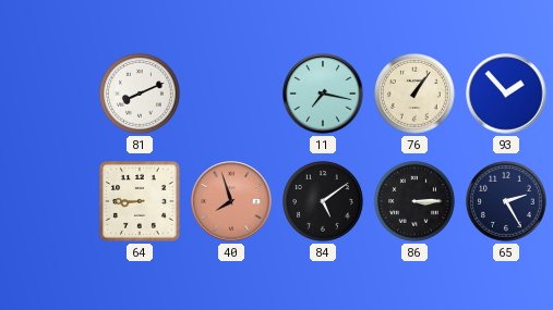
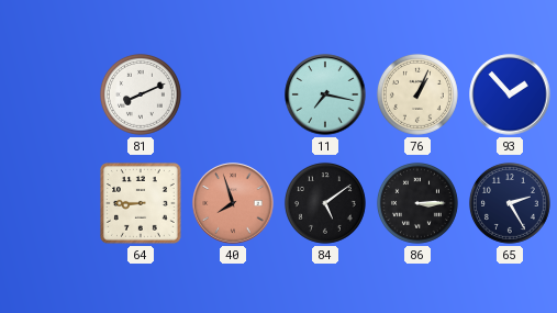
76: 1:06 -> 1:04 (417, 94)
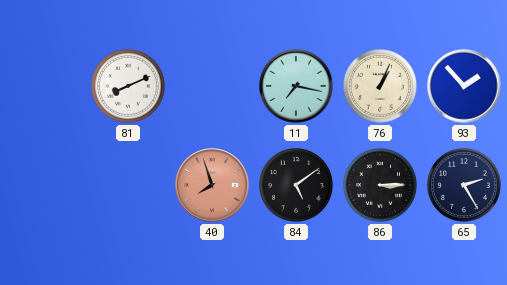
64: 8:45 -> none (142, 204)
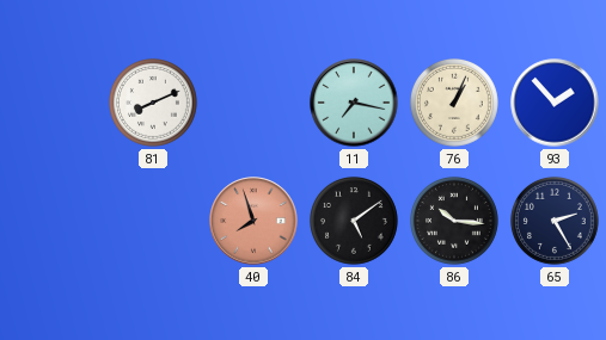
86: 3:15 -> 10:16 (454, 221)
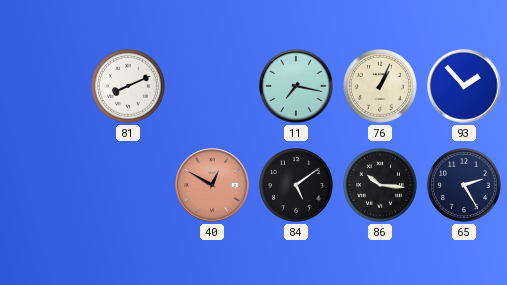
40: 7:57 -> 12:50 (212, 185)
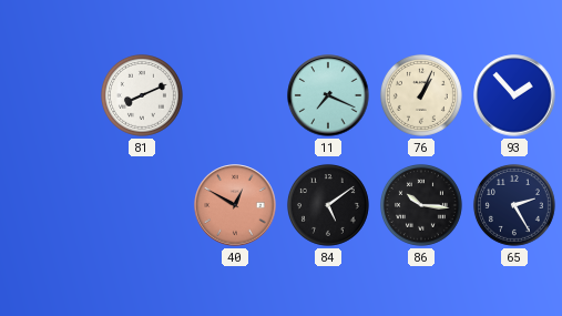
11: 7:17 -> 7:19 (328, 95)
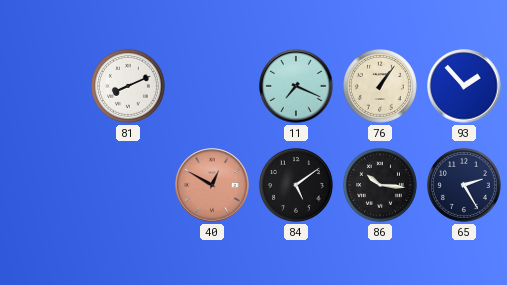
76: 1:04 -> 1:06 (380, 86)
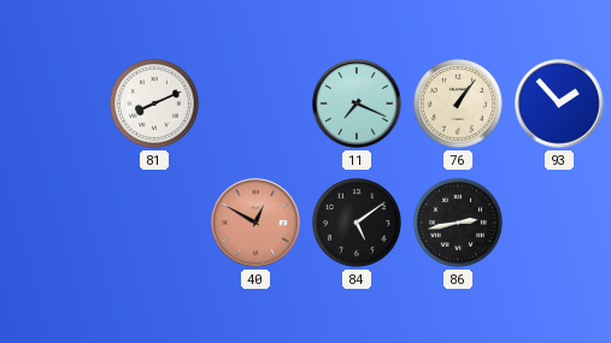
86: 10:16 -> 2:43 (458, 223)
65: 2:25 -> none (464, 185)
